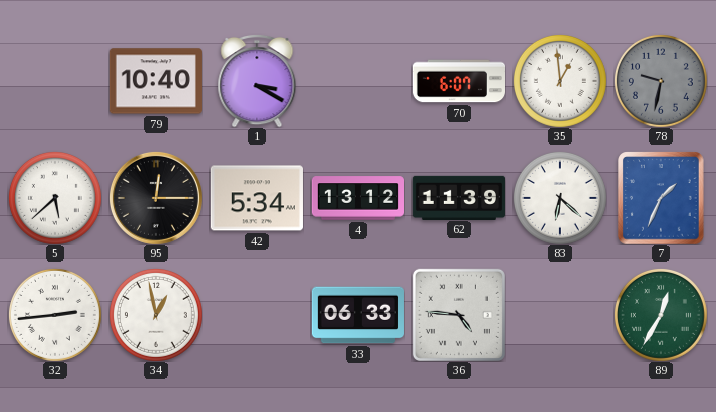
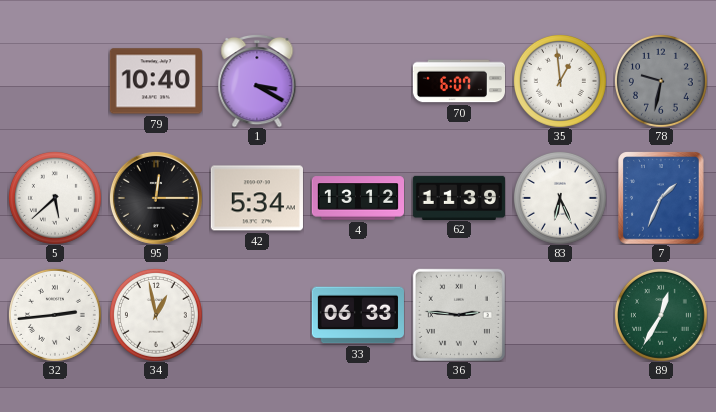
83: 6:22 -> 6:26 (560, 198)
36: 4:46 -> 2:46 (459, 315)
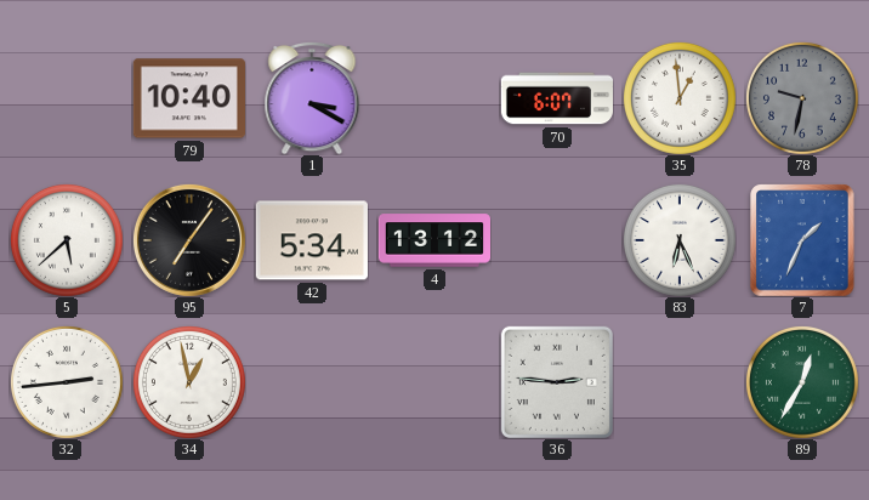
95: 12:15 -> 7:06 (189, 240)
62: 11:39 -> none (458, 197)
33: 06:33 -> none (358, 315)
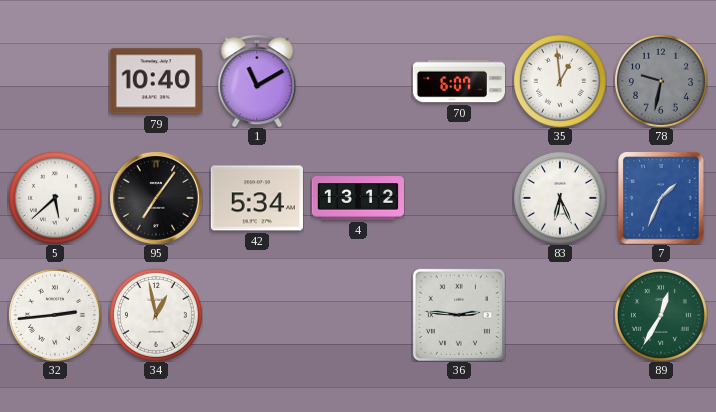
1: 3:20 -> 11:10 (257, 81)
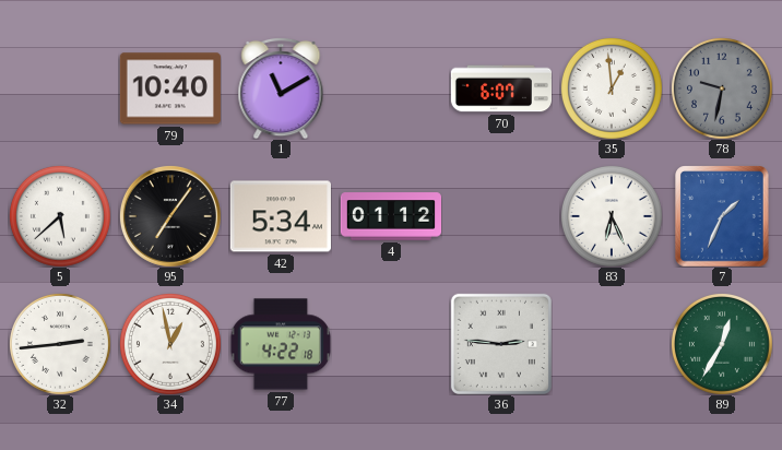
4: 13:12 -> 01:12 (390, 216)
77: none -> 4:22 (280, 344)
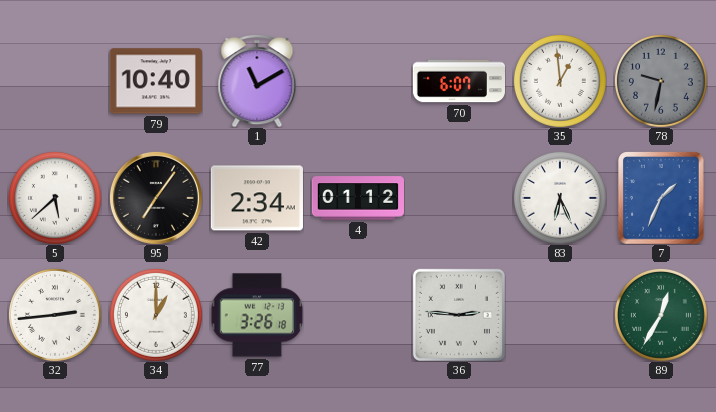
42: 5:34 -> 2:34 (257, 198)
34: 12:58 -> 1:00 (156, 315)
77: 4:22 -> 3:26 (256, 315)
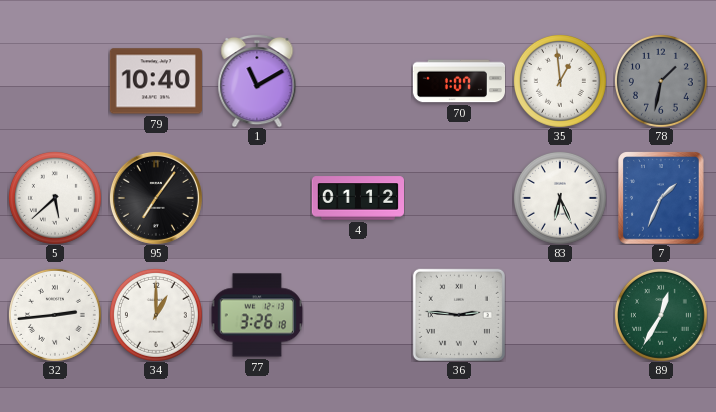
70: 6:07 -> 1:07 (458, 81)
78: 9:32 -> 1:32 (661, 81)
42: 2:34 -> none (257, 198)
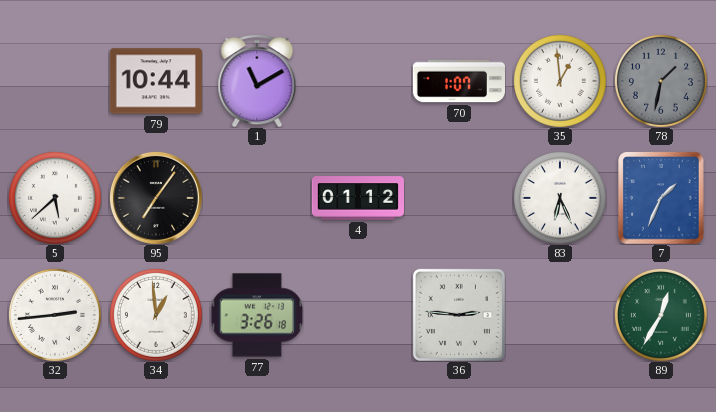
79: 10:40 -> 10:44 (156, 81)
34: 1:00 -> 12:59 (156, 315)
